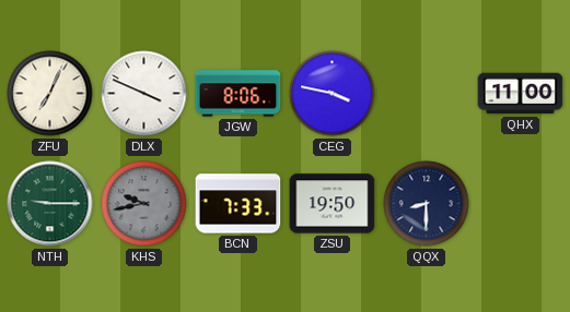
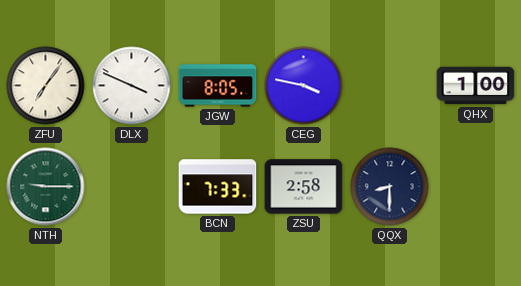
ZFU: 7:04 -> 7:06 (46, 86)
JGW: 8:06 -> 8:05 (218, 86)
QHX: 11:00 -> 1:00 (476, 86)
KHS: 9:43 -> none (144, 204)
ZSU: 19:50 -> 2:58 (304, 187)
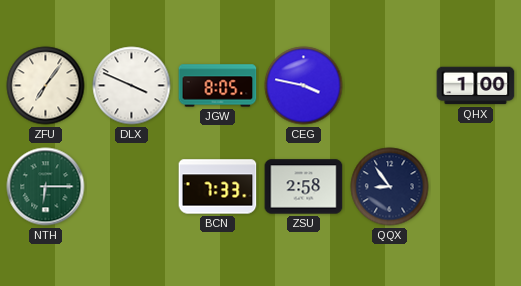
NTH: 9:15 -> 6:15 (46, 187)
QQX: 8:30 -> 8:54 (390, 187)
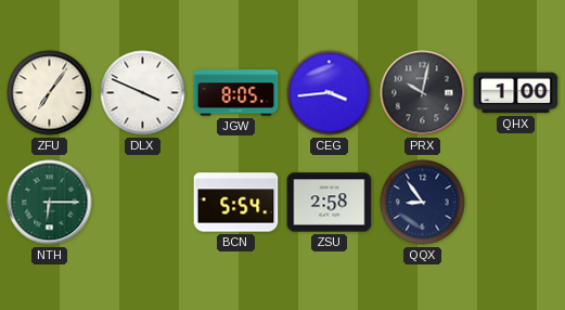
CEG: 3:47 -> 3:44 (330, 93)
PRX: none -> 10:02 (423, 93)
BCN: 7:33 -> 5:54 (236, 203)
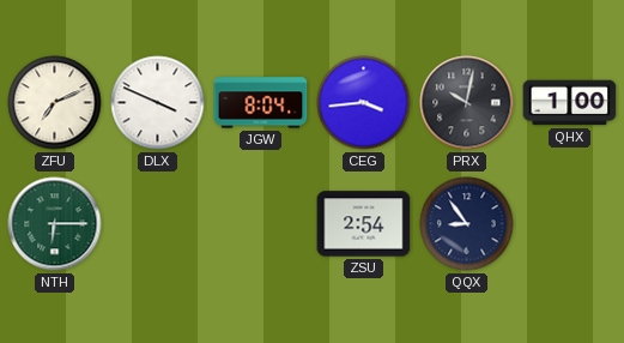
ZFU: 7:06 -> 7:11 (55, 103)
JGW: 8:05 -> 8:04 (261, 103)
BCN: 5:54 -> none (236, 203)
ZSU: 2:58 -> 2:54 (364, 224)
